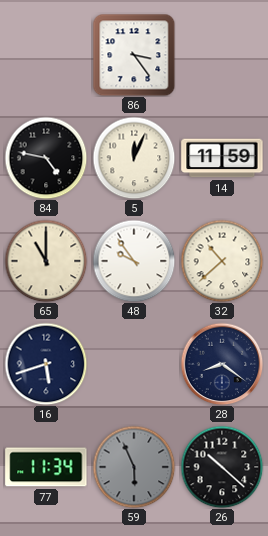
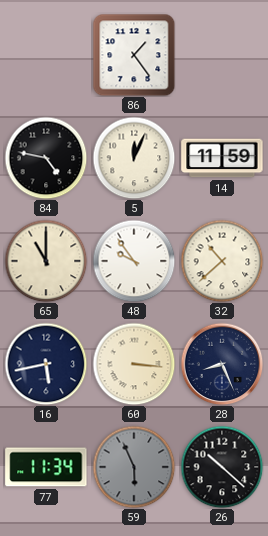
86: 3:24 -> 1:24 (134, 55)
16: 5:42 -> 5:43 (46, 364)
60: none -> 3:16 (134, 364)
28: 8:21 -> 8:26 (222, 364)
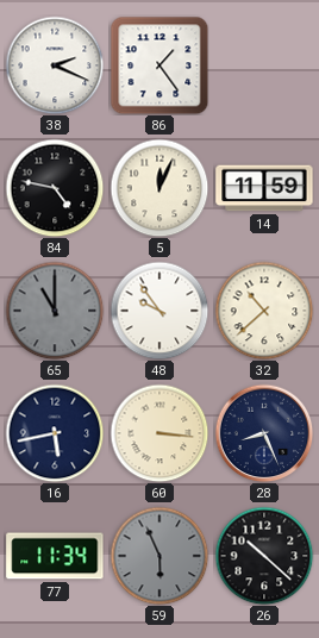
38: none -> 2:19 (55, 65)
65 dial: cream -> grey (55, 311)
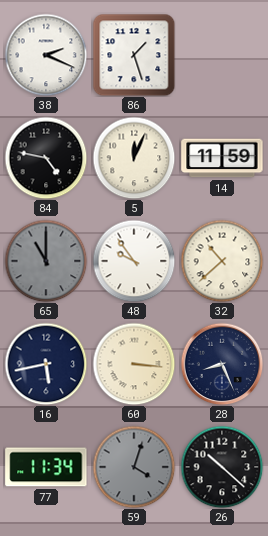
86: 1:24 -> 1:27 (134, 55)
59: 5:56 -> 4:03 (134, 467)
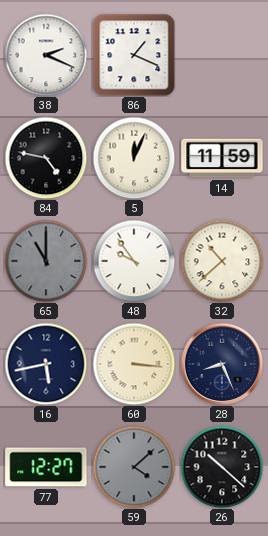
86: 1:27 -> 1:19 (134, 55)
77: 11:34 -> 12:27 (46, 467)
59: 4:03 -> 4:08 (134, 467)
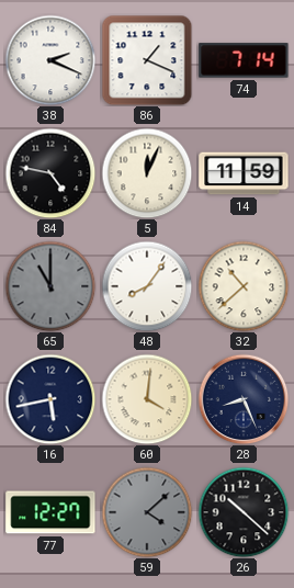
74: none -> 7:14 (244, 60)
48: 9:54 -> 8:06 (147, 286)
60: 3:16 -> 4:01 (147, 399)
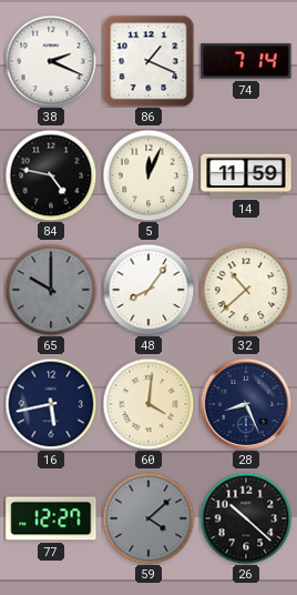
65: 11:00 -> 10:00 (51, 290)
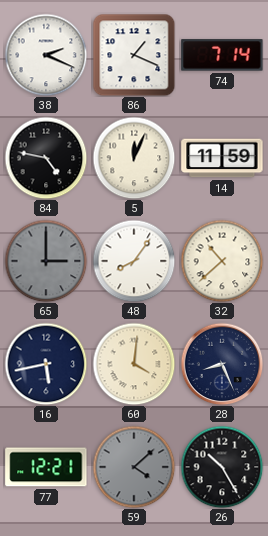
65: 10:00 -> 3:00 (46, 261)
77: 12:27 -> 12:21 (46, 467)
26: 10:22 -> 10:25 (222, 467)
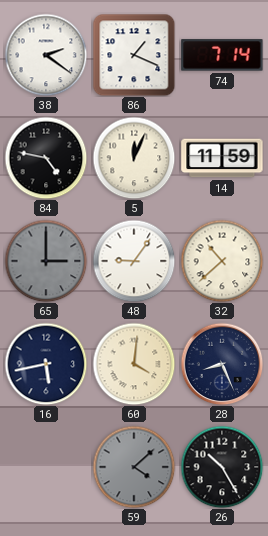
38: 2:19 -> 2:21 (46, 55)
48: 8:06 -> 9:06 (134, 261)
77: 12:21 -> none (46, 467)
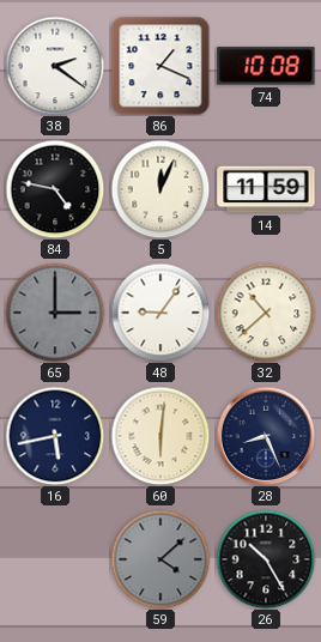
74: 7:14 -> 10:08 (266, 66)
60: 4:01 -> 6:01 (160, 436)
